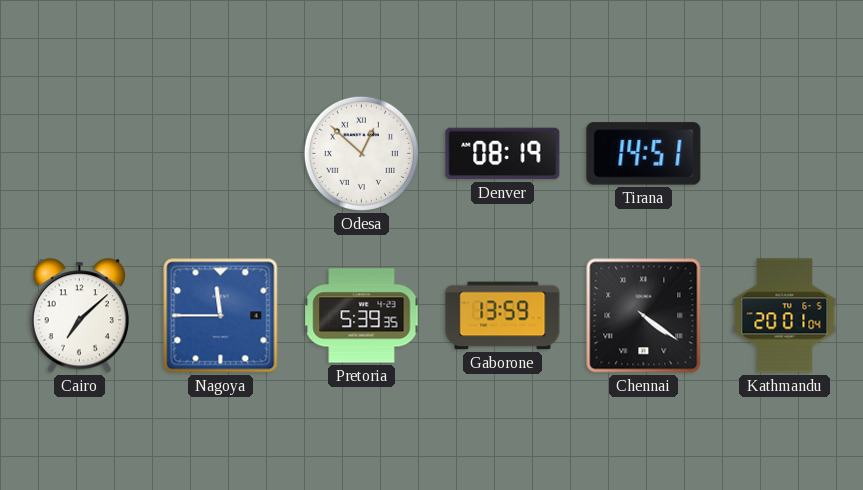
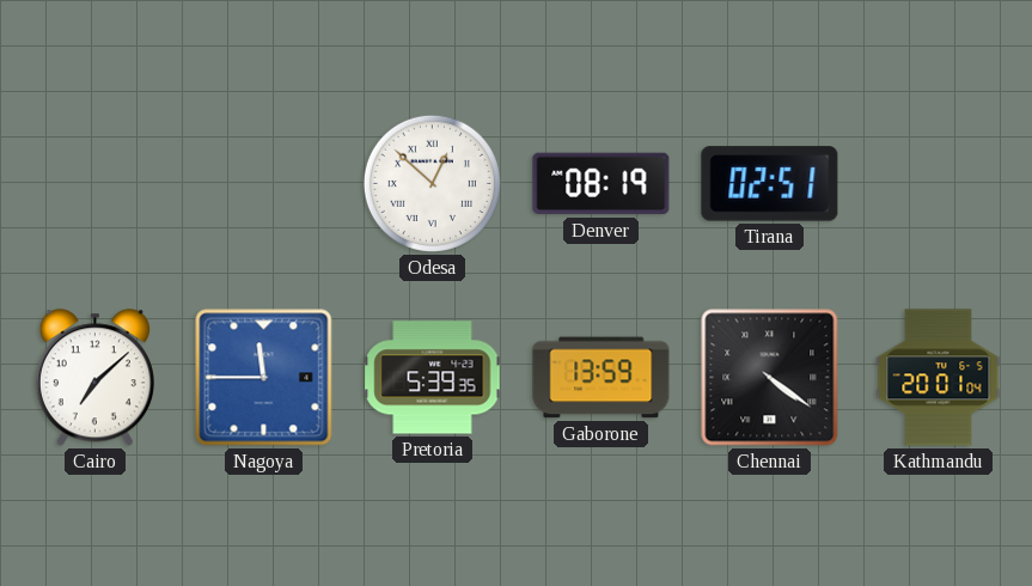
Tirana: 14:51 -> 02:51 (770, 184)
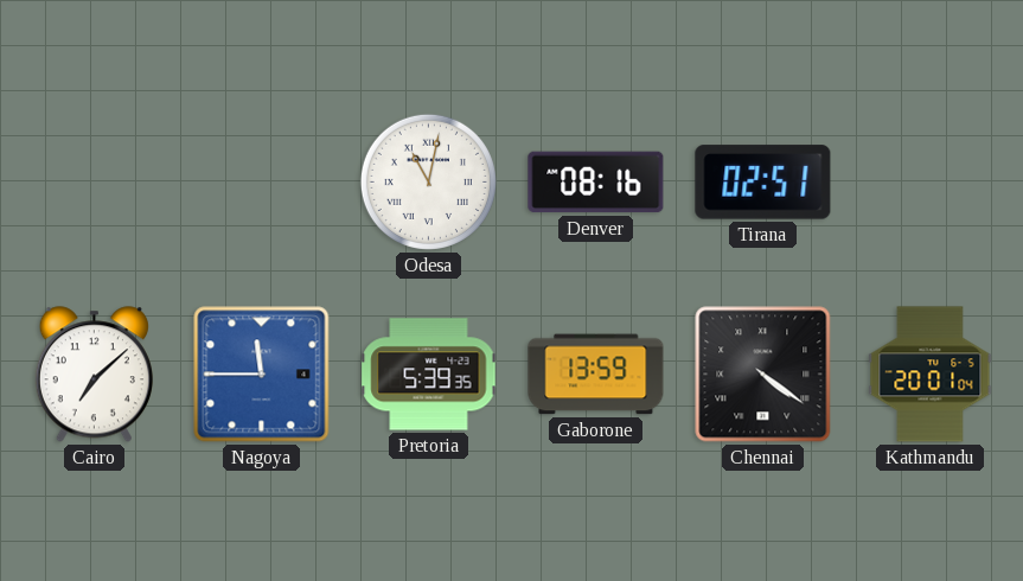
Odesa: 12:52 -> 11:02 (428, 181)
Denver: 08:19 -> 08:16 (596, 183)
